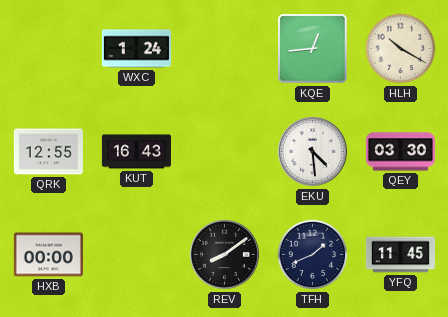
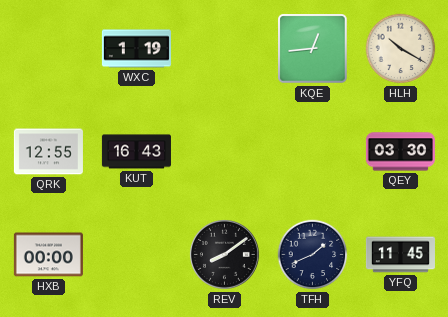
WXC: 1:24 -> 1:19 (136, 49)
EKU: 4:29 -> none (312, 151)
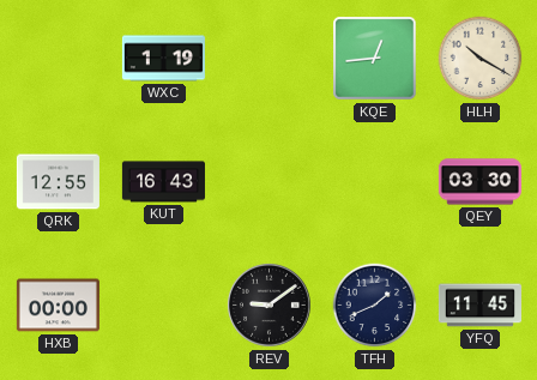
REV: 8:09 -> 9:09 (268, 304)
